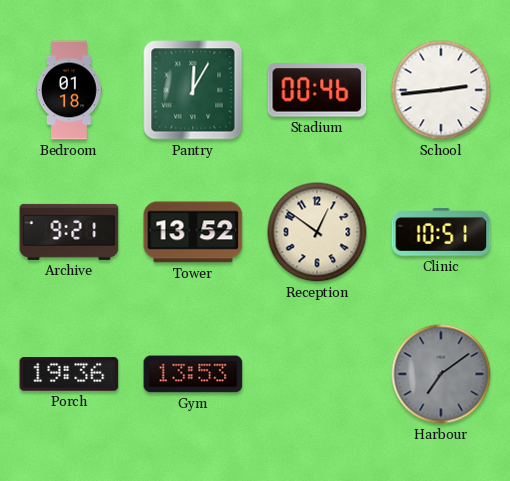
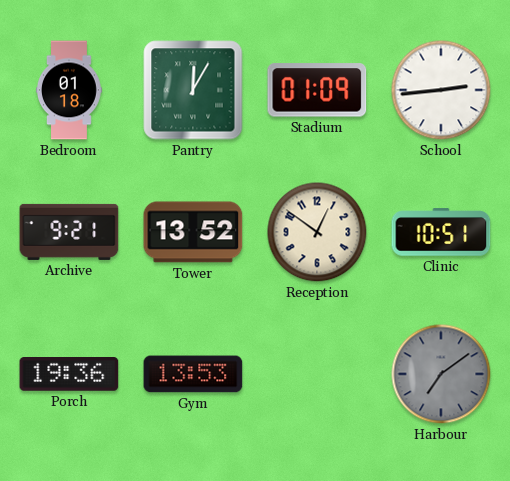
Stadium: 00:46 -> 01:09 (317, 90)
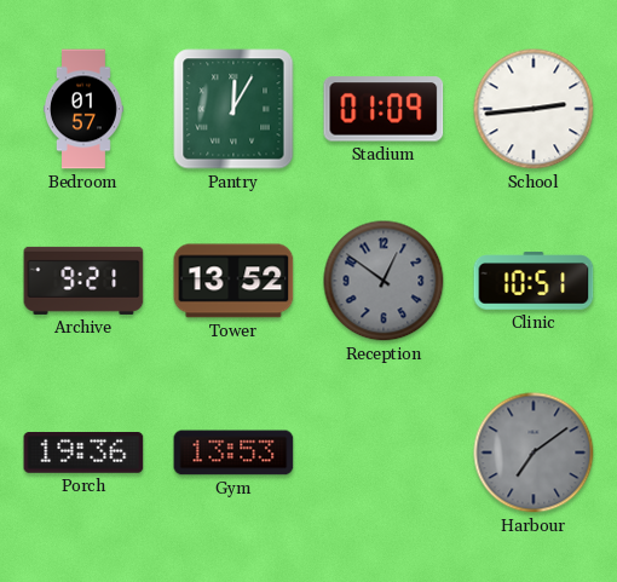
Bedroom: 01:18 -> 01:57 (85, 109)
Reception dial: cream -> grey (384, 281)
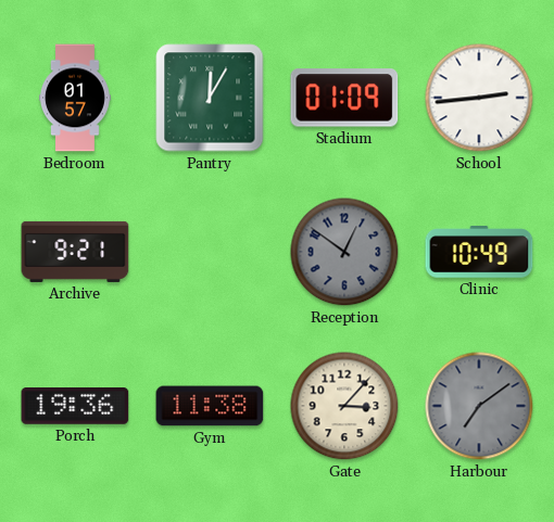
Tower: 13:52 -> none (233, 281)
Clinic: 10:51 -> 10:49 (479, 252)
Gym: 13:53 -> 11:38 (210, 406)
Gate: none -> 3:07 (344, 406)
